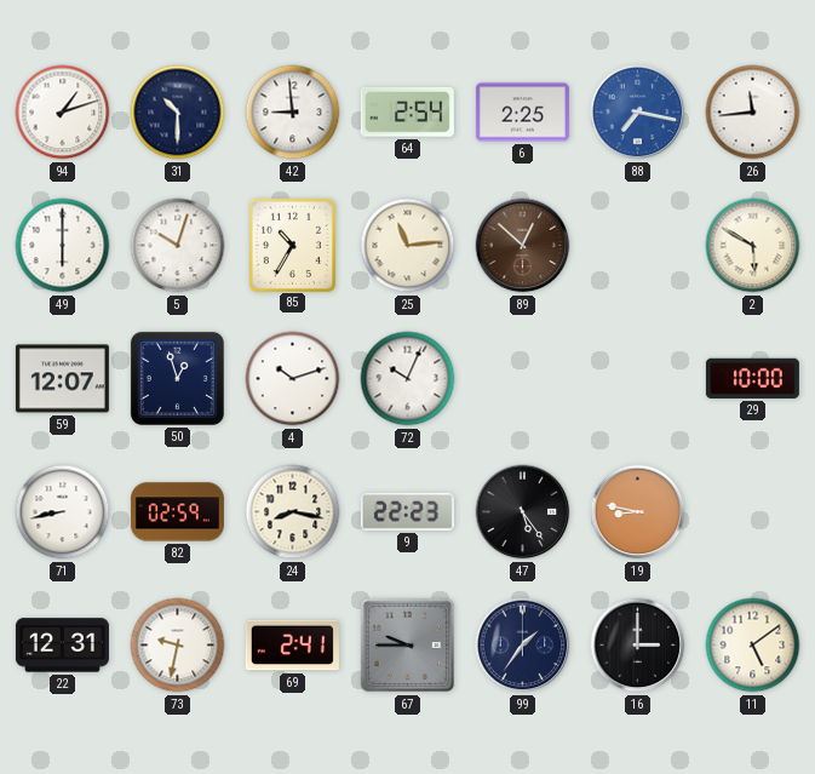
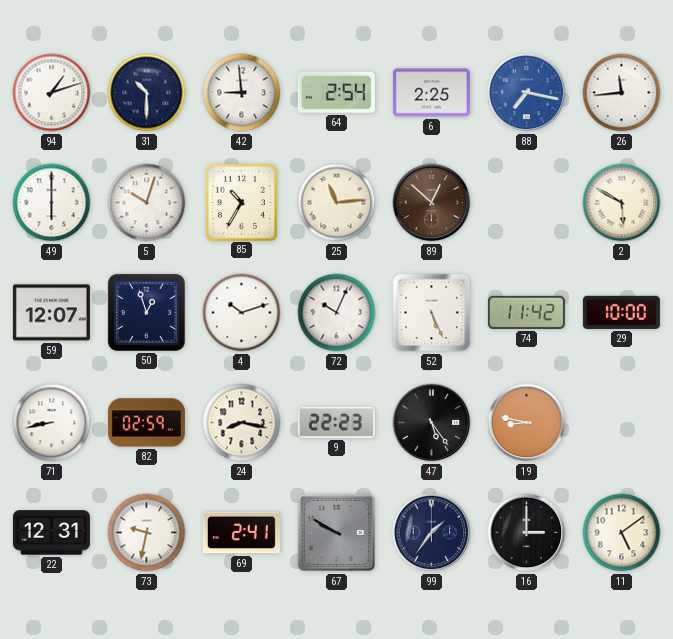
52: none -> 5:26 (432, 313)
74: none -> 11:42 (526, 312)
67: 9:45 -> 9:50 (337, 533)
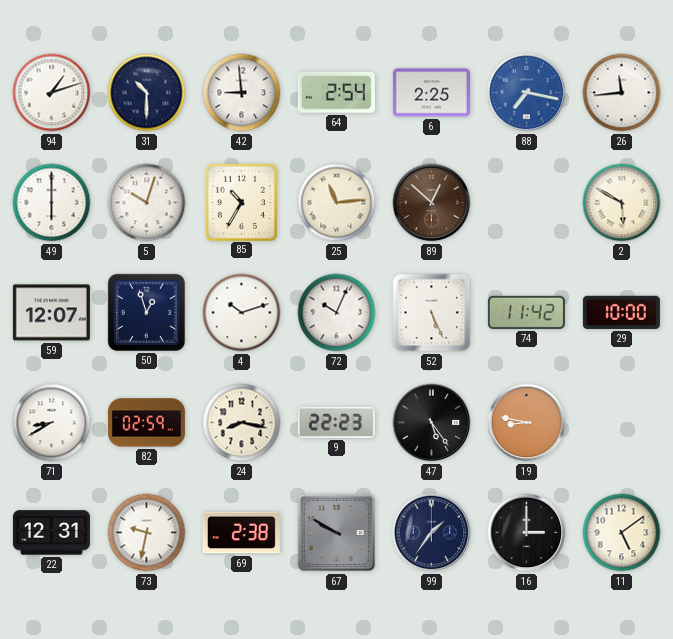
71: 8:43 -> 8:40 (52, 423)
69: 2:41 -> 2:38 (241, 533)
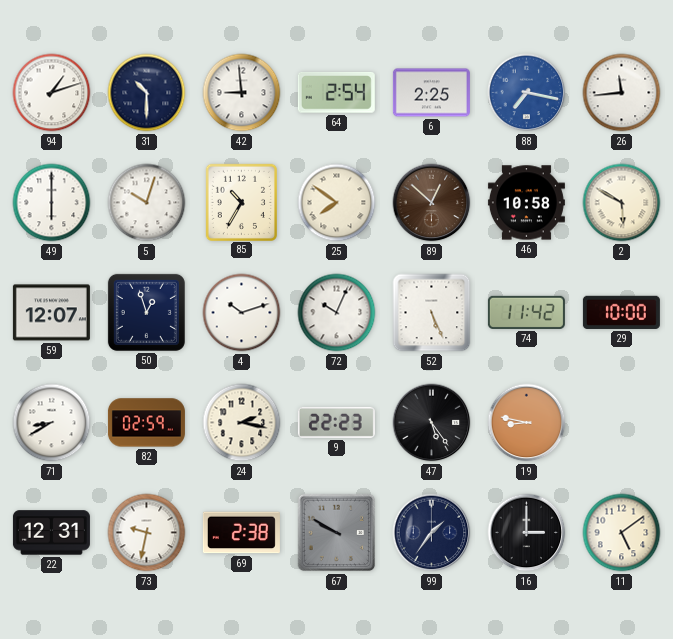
25: 11:14 -> 7:51 (337, 203)
46: none -> 10:58 (526, 203)
24: 8:17 -> 2:17 (242, 423)
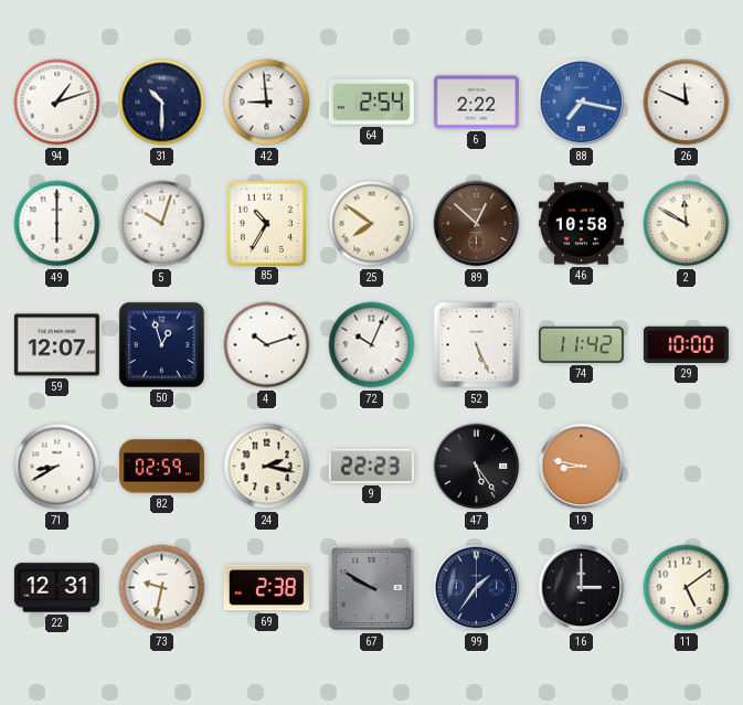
6: 2:25 -> 2:22 (476, 103)
26: 11:44 -> 11:49 (687, 103)
2: 5:50 -> 11:50 (687, 224)
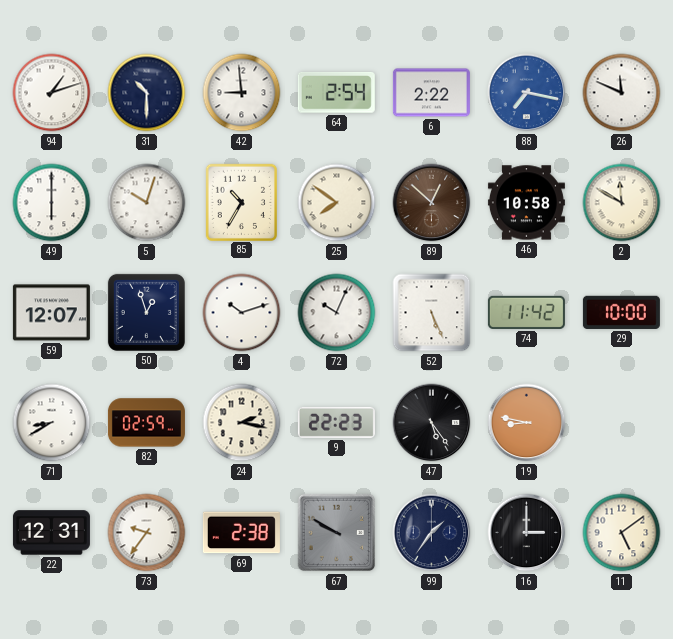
73: 9:32 -> 9:36 (147, 533)
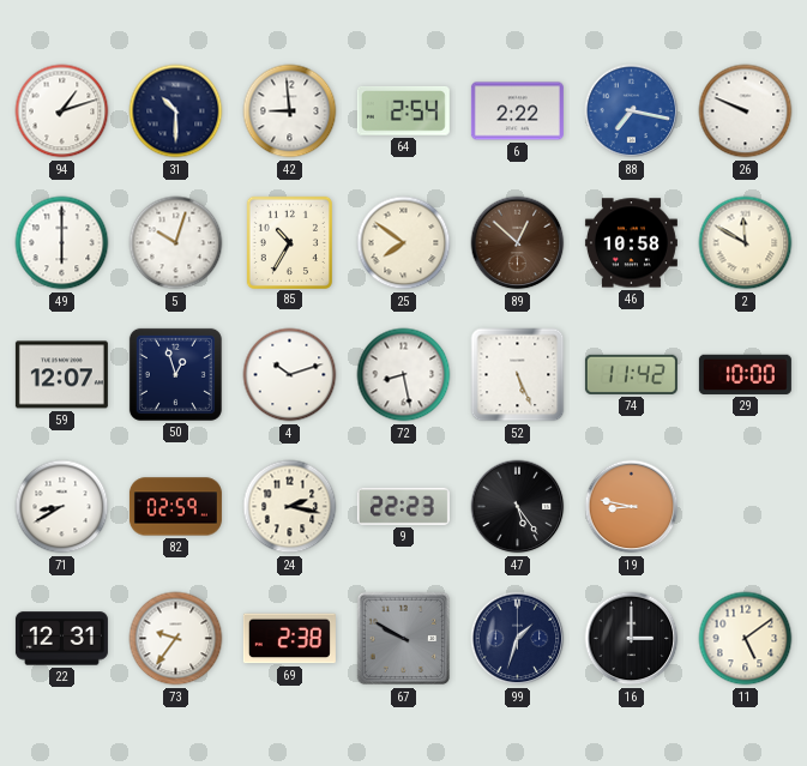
26: 11:49 -> 9:49 (746, 111)
72: 10:04 -> 8:28 (404, 375)
99: 1:36 -> 1:33 (518, 639)
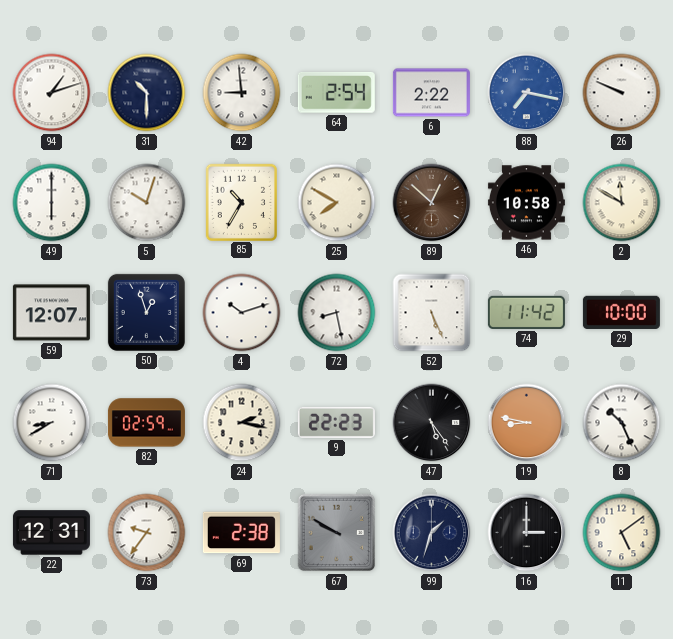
25: 7:51 -> 7:50 (337, 203)
8: none -> 10:26 (622, 423)
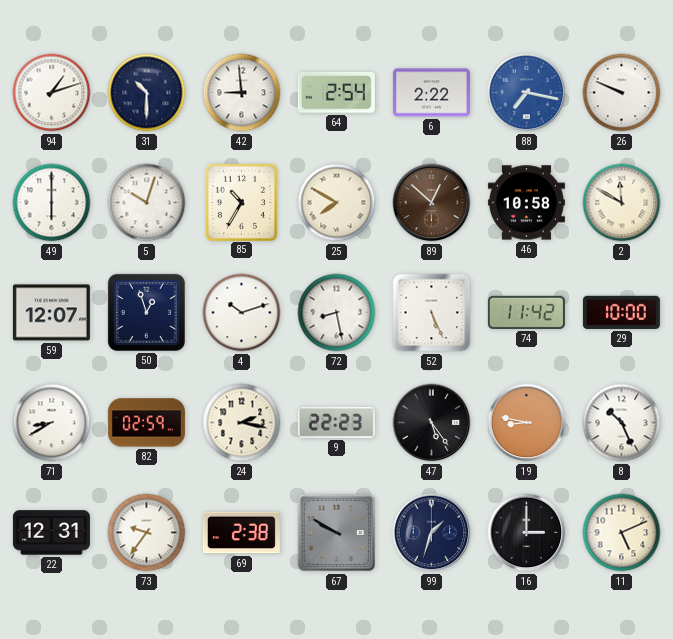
11: 5:09 -> 5:11 (622, 533)
